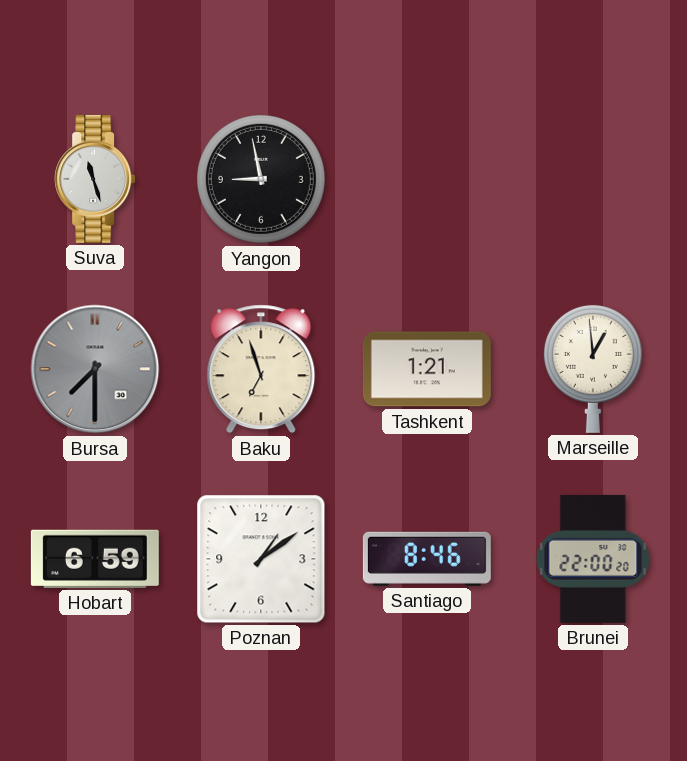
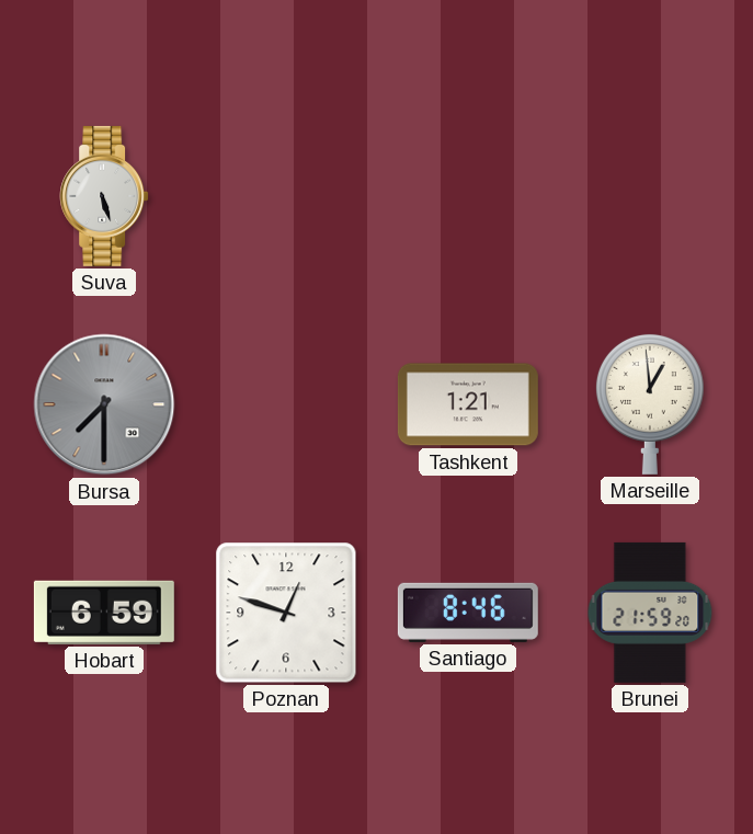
Suva: 11:27 -> 5:27 (104, 196)
Yangon: 8:58 -> none (261, 179)
Baku: 6:57 -> none (261, 369)
Poznan: 1:09 -> 12:48 (286, 613)
Brunei: 22:00 -> 21:59 (650, 613)
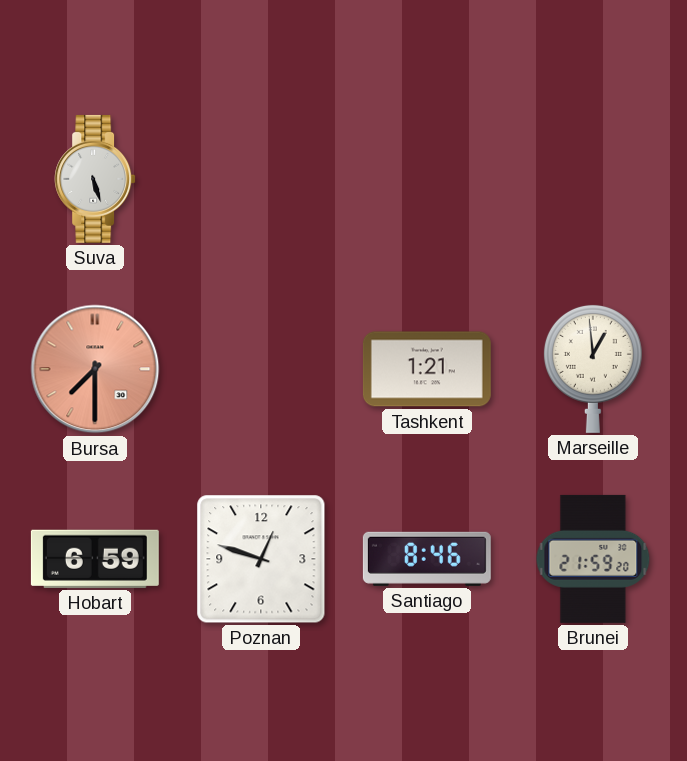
Bursa dial: grey -> salmon (95, 369)
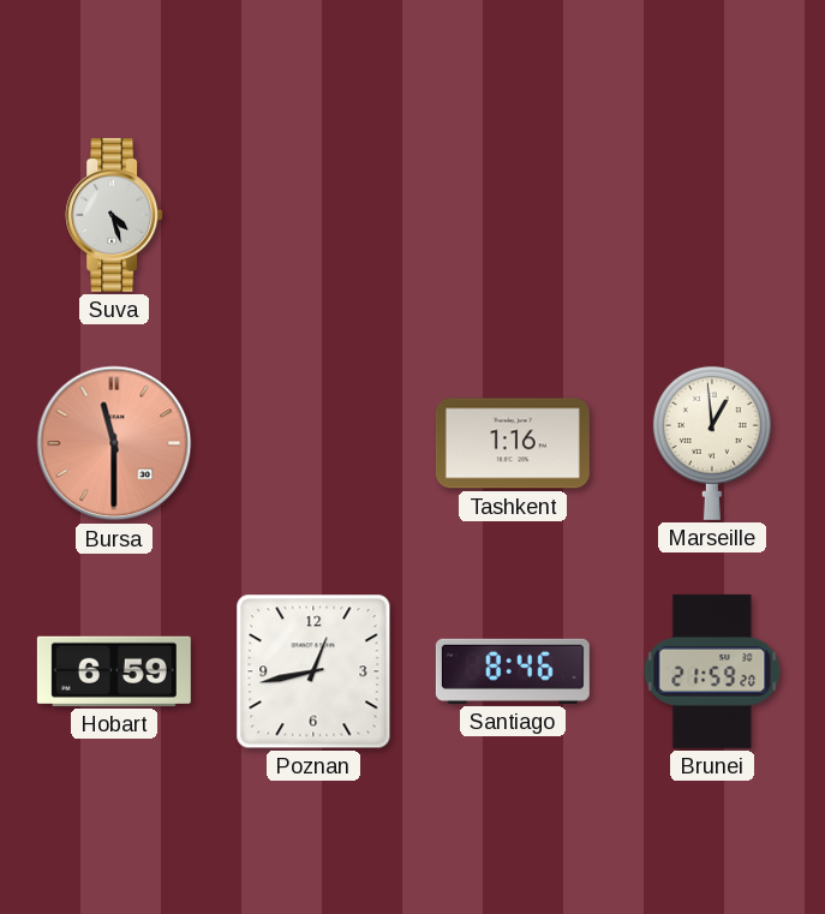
Suva: 5:27 -> 4:27 (114, 215)
Bursa: 7:30 -> 11:30 (114, 443)
Tashkent: 1:21 -> 1:16 (513, 443)
Poznan: 12:48 -> 12:43 (313, 671)
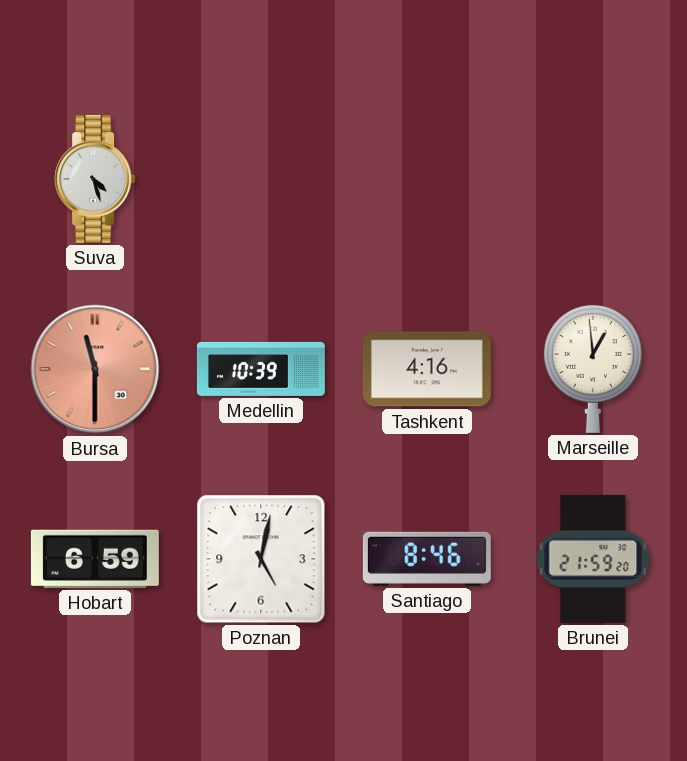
Medellin: none -> 10:39 (261, 369)
Tashkent: 1:16 -> 4:16 (427, 369)
Poznan: 12:43 -> 5:02 (261, 559)
